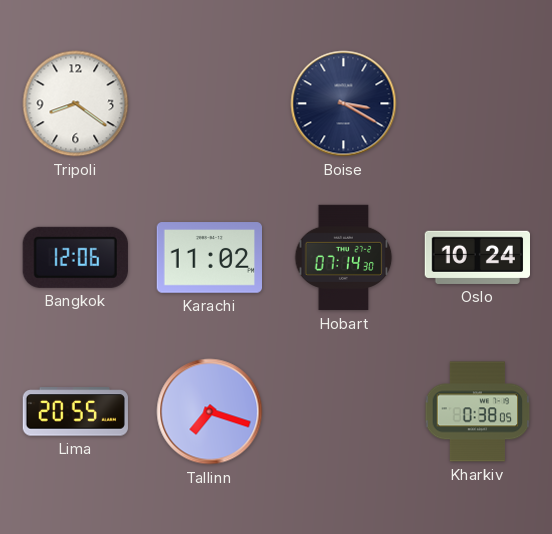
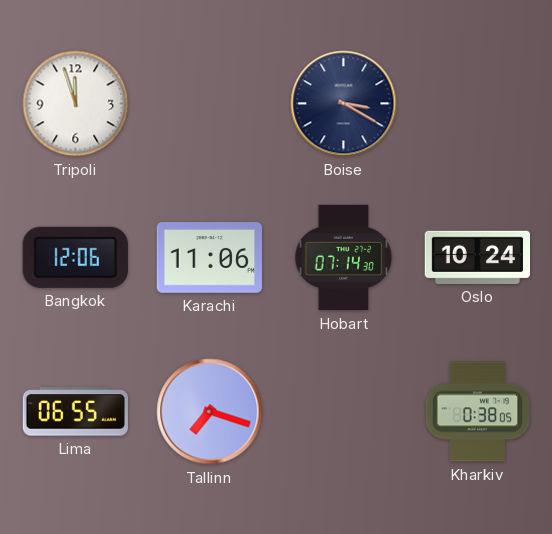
Tripoli: 8:21 -> 11:57 (76, 104)
Karachi: 11:02 -> 11:06 (209, 258)
Lima: 20:55 -> 06:55 (75, 412)
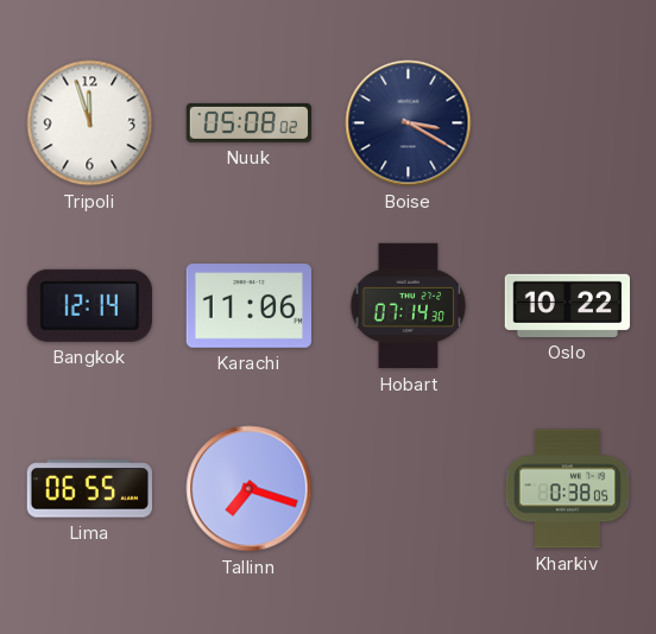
Nuuk: none -> 05:08 (248, 122)
Bangkok: 12:06 -> 12:14 (89, 305)
Oslo: 10:24 -> 10:22 (567, 305)
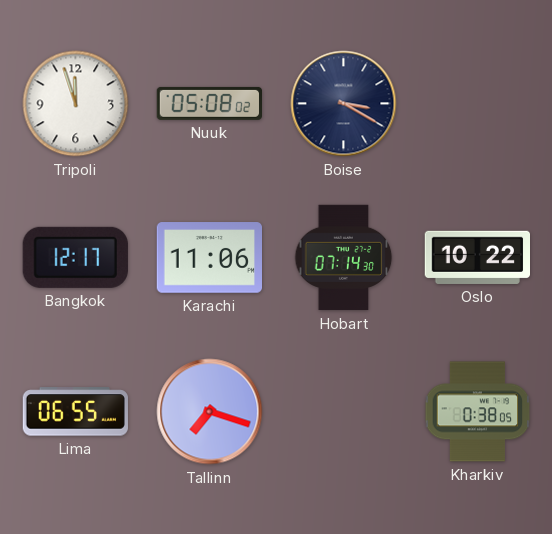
Bangkok: 12:14 -> 12:17 (75, 257)
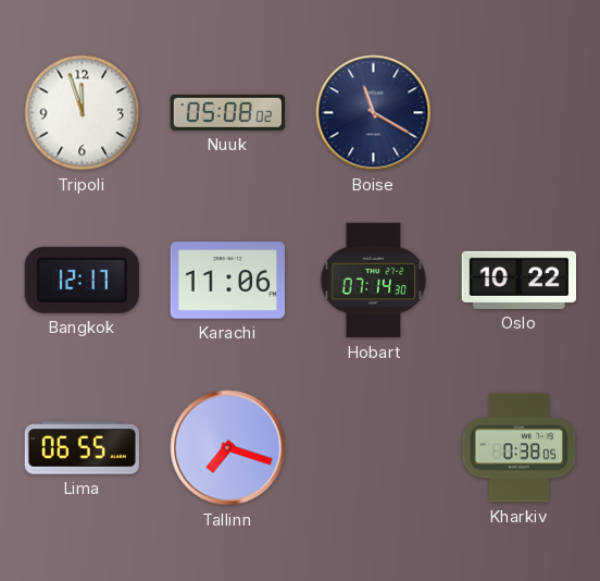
Boise: 3:20 -> 11:20 (374, 113)
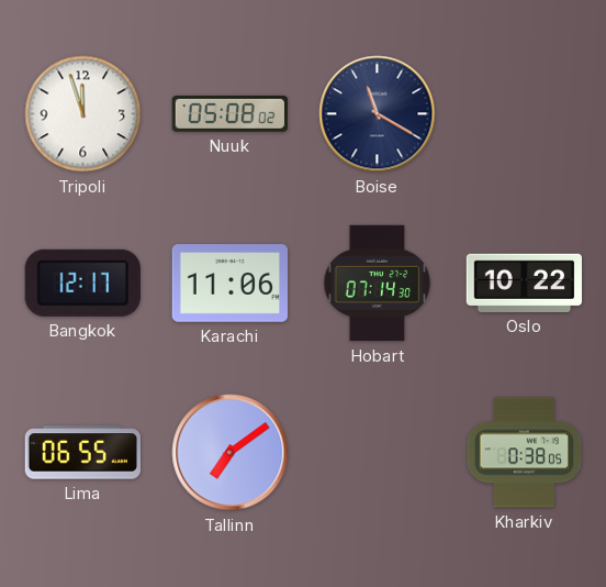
Tallinn: 7:18 -> 7:09 (231, 453)
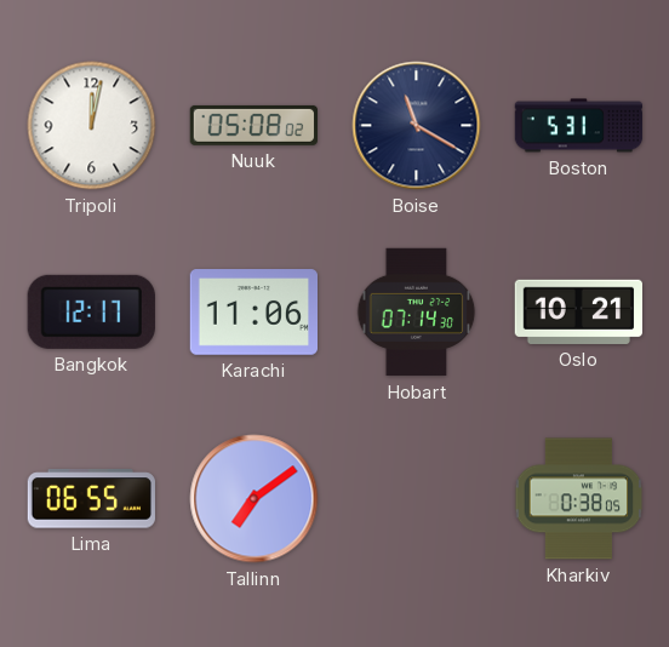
Tripoli: 11:57 -> 12:02 (92, 126)
Boston: none -> 5:31 (579, 126)
Oslo: 10:22 -> 10:21 (578, 311)
